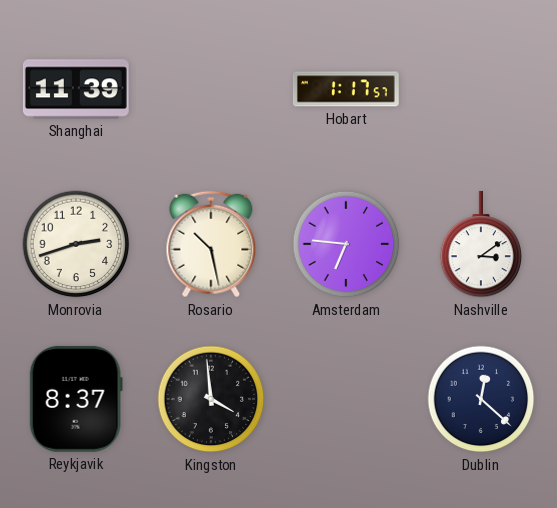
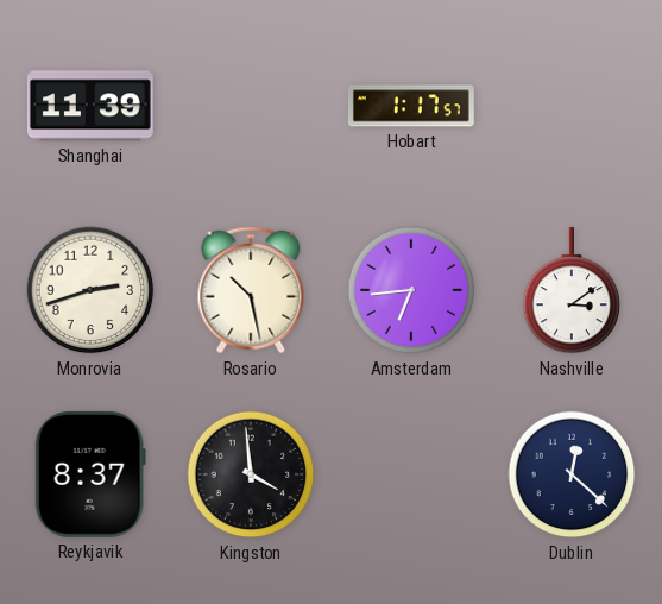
Amsterdam: 6:46 -> 6:44 (411, 290)
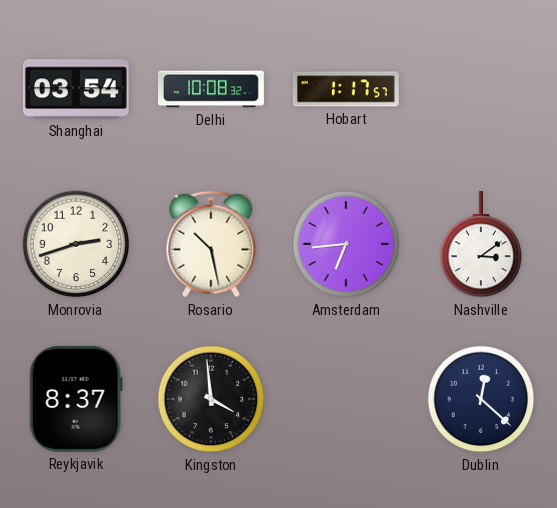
Shanghai: 11:39 -> 03:54 (76, 89)
Delhi: none -> 10:08 (212, 89)
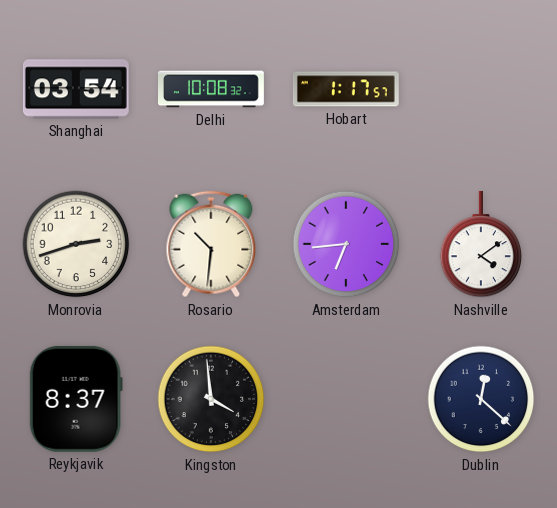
Rosario: 10:28 -> 10:31 (211, 244)
Nashville: 3:09 -> 4:09 (481, 244)
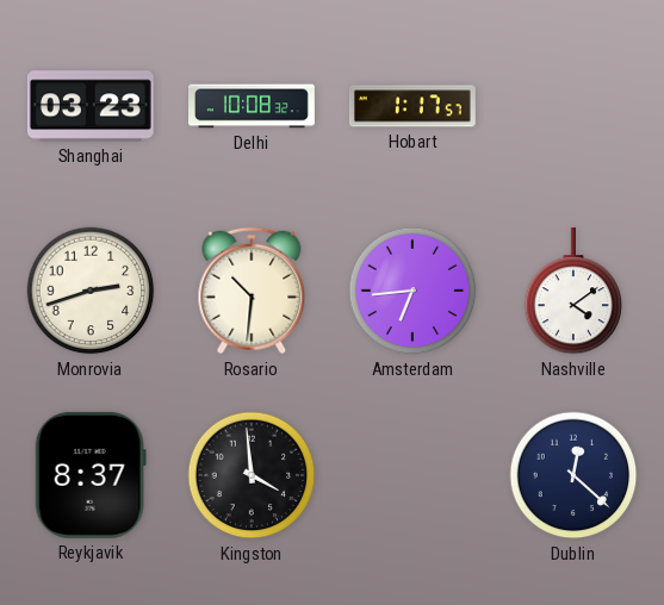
Shanghai: 03:54 -> 03:23 (91, 106)
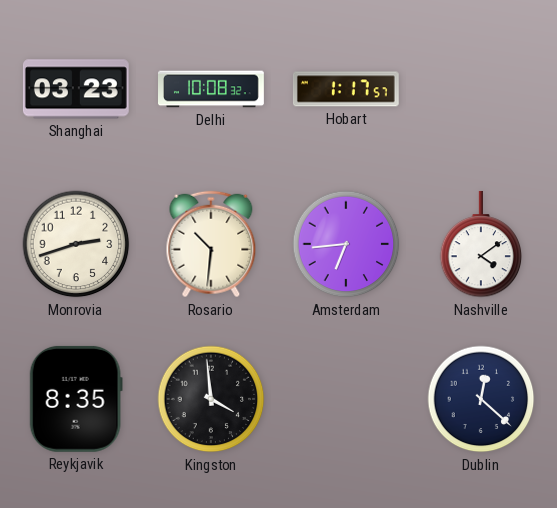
Reykjavik: 8:37 -> 8:35 (76, 399)
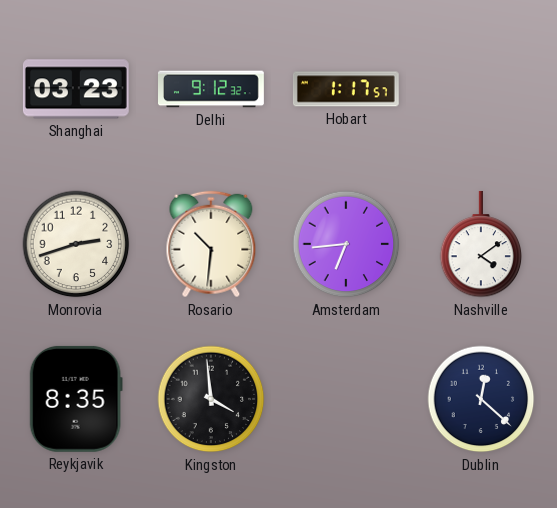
Delhi: 10:08 -> 9:12 (212, 89)
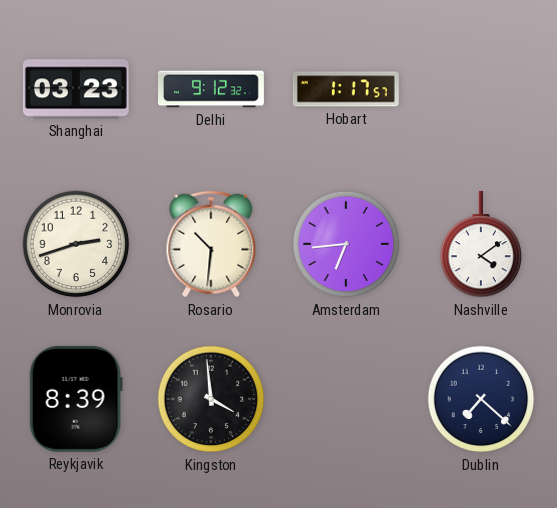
Reykjavik: 8:35 -> 8:39 (76, 399)
Dublin: 12:22 -> 7:22 (481, 399)
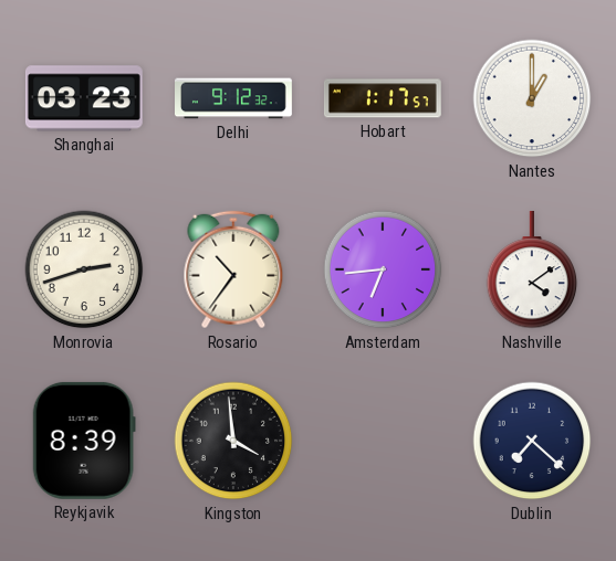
Nantes: none -> 1:00 (532, 98)
Rosario: 10:31 -> 10:36 (233, 269)
